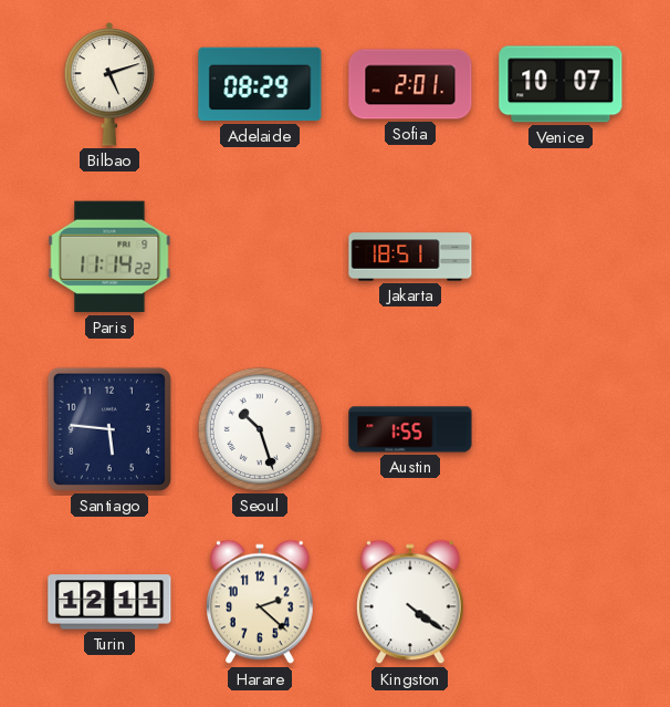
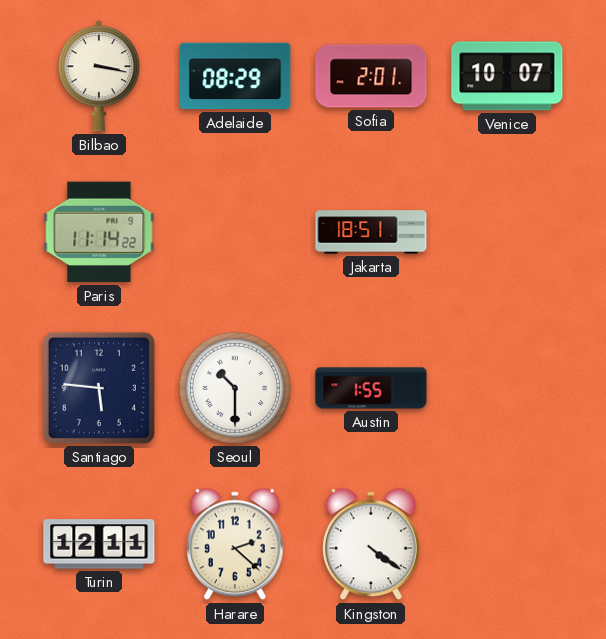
Bilbao: 5:12 -> 3:17 (99, 77)
Seoul: 10:27 -> 10:30 (235, 388)
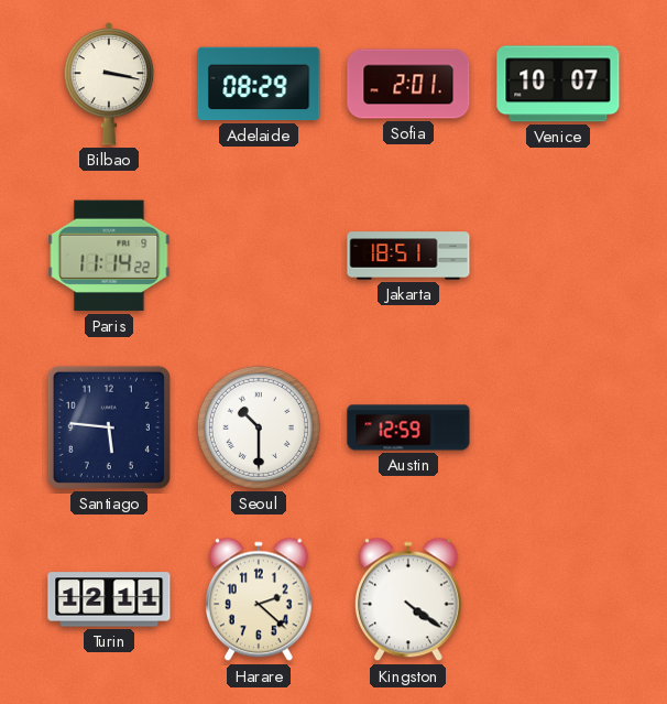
Austin: 1:55 -> 12:59 (408, 427)
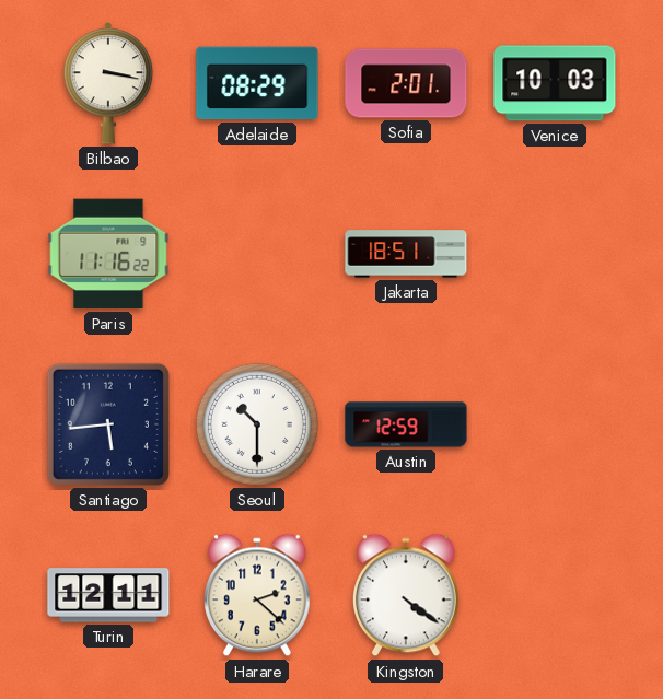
Venice: 10:07 -> 10:03 (555, 83)
Paris: 11:14 -> 11:16 (108, 254)
Santiago: 5:46 -> 5:44 (108, 424)
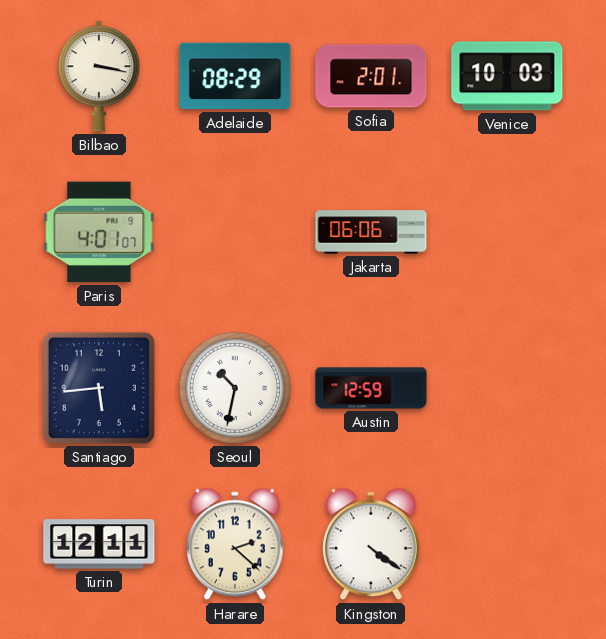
Paris: 11:16 -> 4:01 (99, 232)
Jakarta: 18:51 -> 06:06 (371, 232)
Seoul: 10:30 -> 10:32 (235, 388)
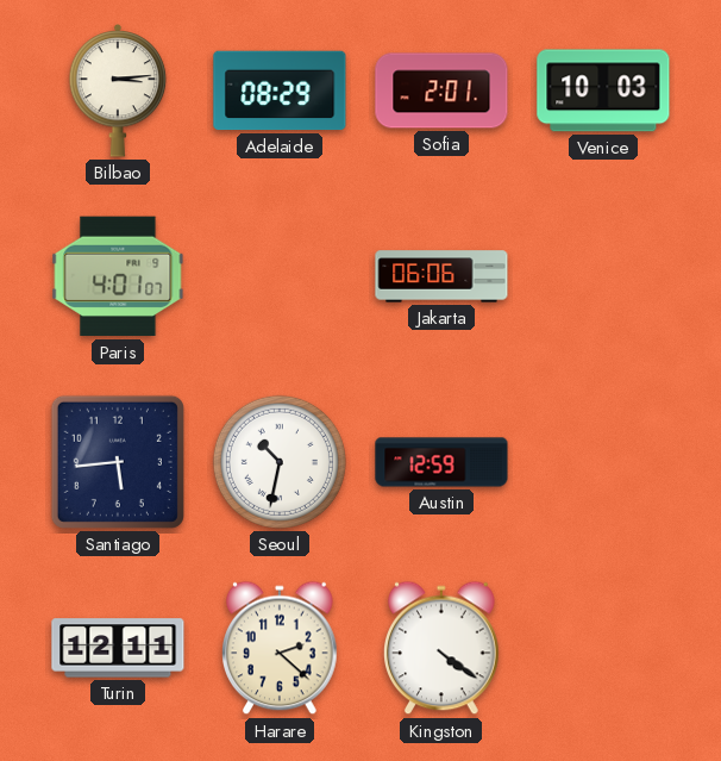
Bilbao: 3:17 -> 3:14 (118, 92)
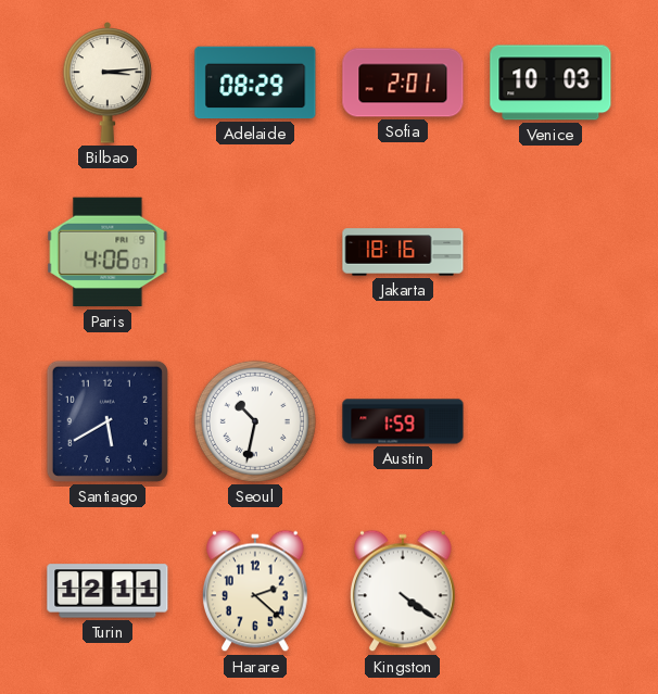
Paris: 4:01 -> 4:06 (107, 252)
Jakarta: 06:06 -> 18:16 (403, 252)
Santiago: 5:44 -> 5:40 (107, 421)
Austin: 12:59 -> 1:59 (403, 421)
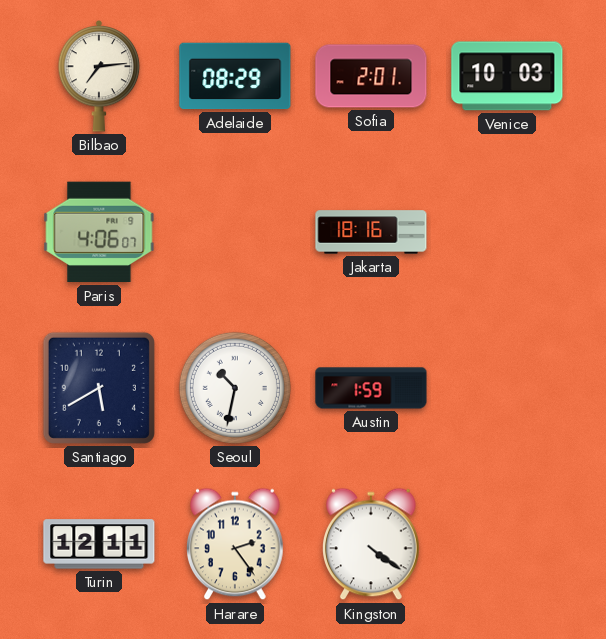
Bilbao: 3:14 -> 7:14 (99, 77)
Harare: 2:22 -> 2:24 (236, 544)
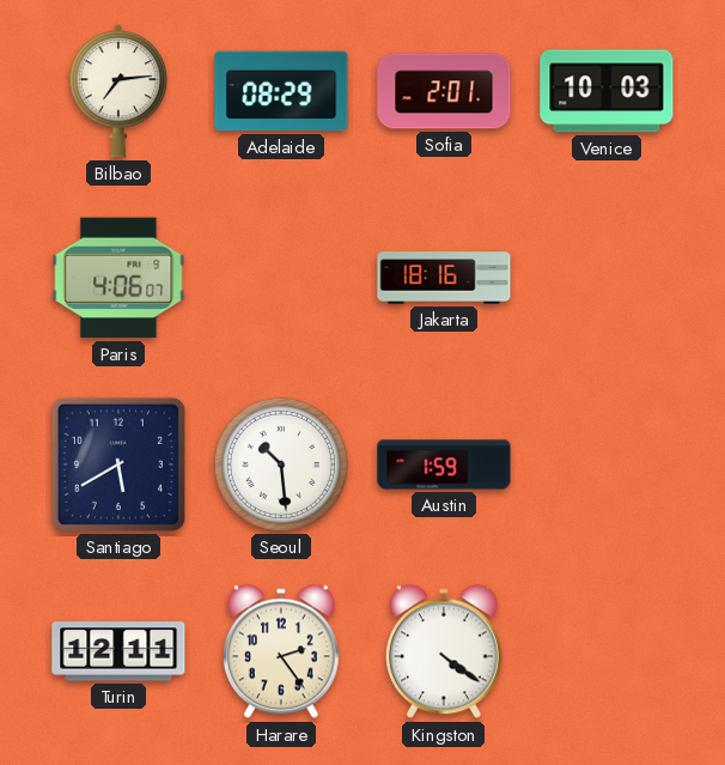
Seoul: 10:32 -> 10:29 (281, 465)
